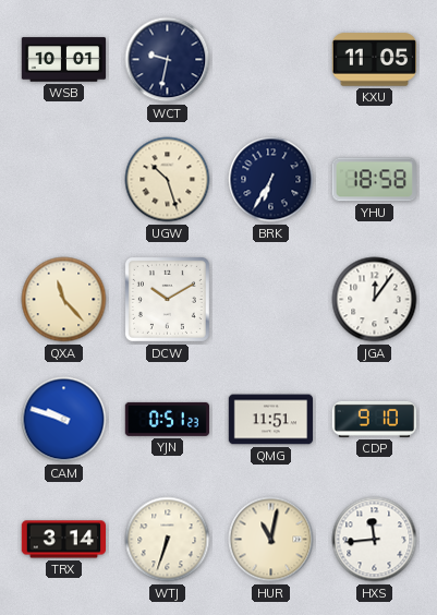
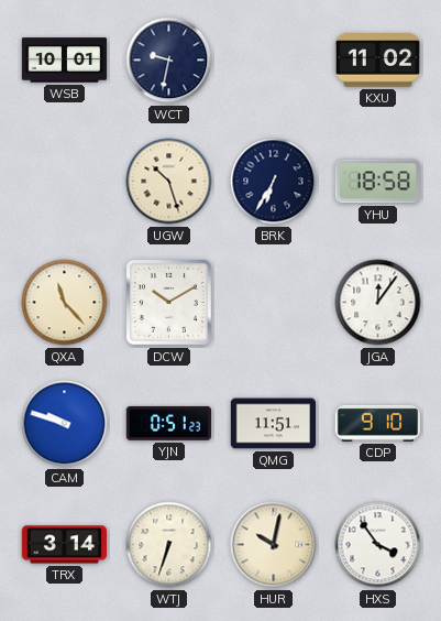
KXU: 11:05 -> 11:02 (378, 61)
HUR: 11:02 -> 10:02 (274, 545)
HXS: 11:44 -> 3:54 (378, 545)
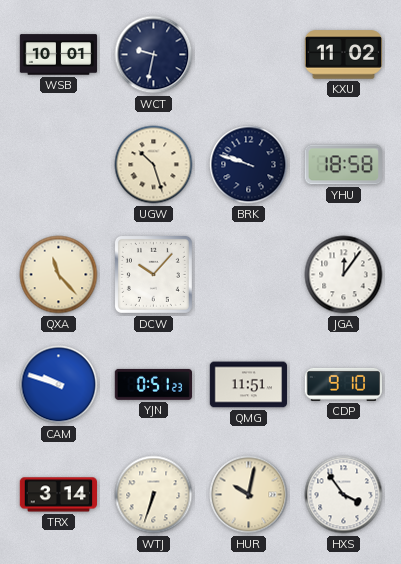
BRK: 6:35 -> 9:48 (249, 165)
DCW: 10:10 -> 10:07 (153, 274)
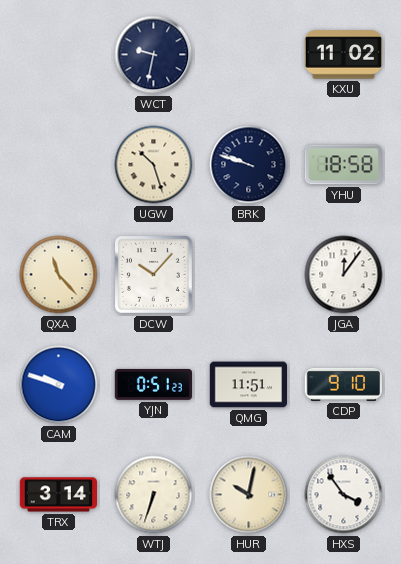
WSB: 10:01 -> none (59, 55)
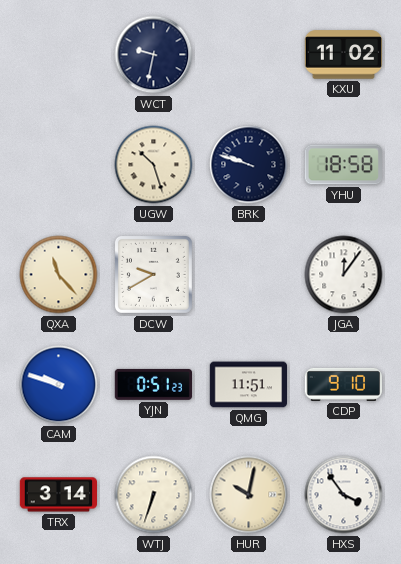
DCW: 10:07 -> 9:40 (153, 274)
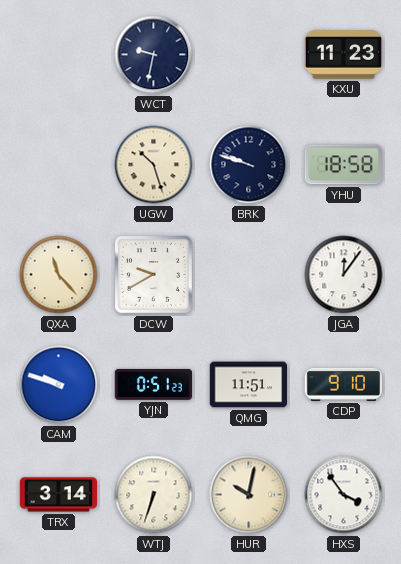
KXU: 11:02 -> 11:23 (344, 55)
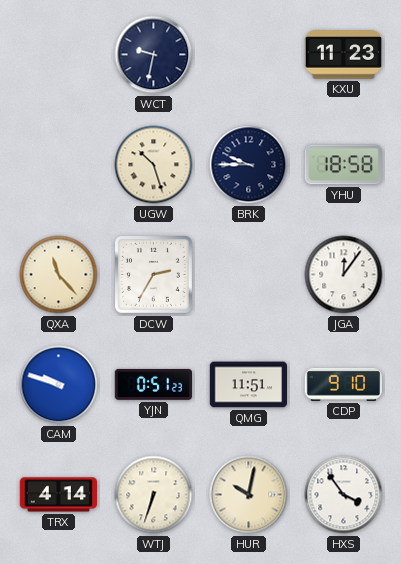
BRK: 9:48 -> 9:45 (249, 165)
DCW: 9:40 -> 2:35 (153, 274)
TRX: 3:14 -> 4:14 (58, 495)
